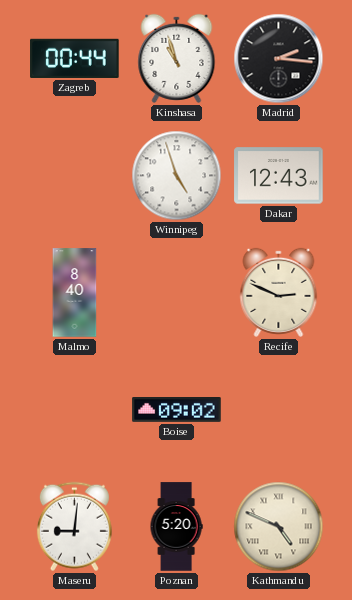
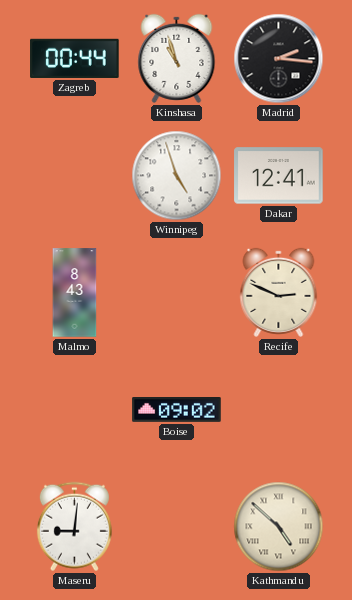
Dakar: 12:43 -> 12:41 (279, 176)
Malmo: 8:40 -> 8:43 (75, 293)
Poznan: 5:20 -> none (176, 527)
Kathmandu: 4:49 -> 4:52 (279, 527)
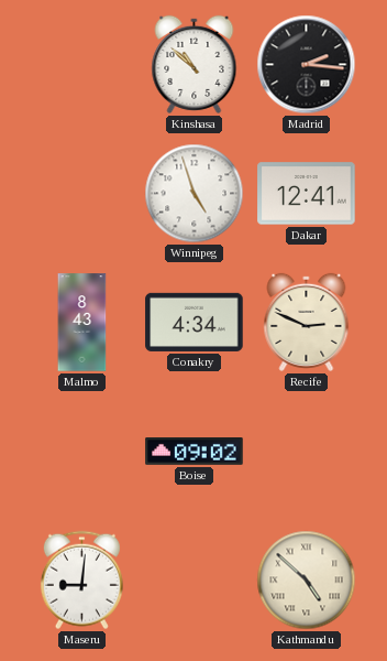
Zagreb: 00:44 -> none (75, 58)
Kinshasa: 10:57 -> 10:52 (195, 64)
Conakry: none -> 4:34 (195, 322)
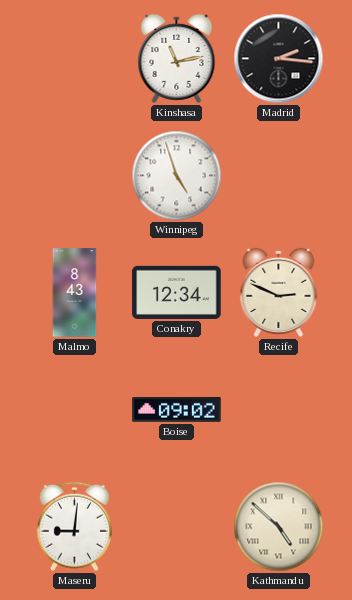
Kinshasa: 10:52 -> 11:13 (177, 58)
Dakar: 12:41 -> none (307, 194)
Conakry: 4:34 -> 12:34 (177, 292)
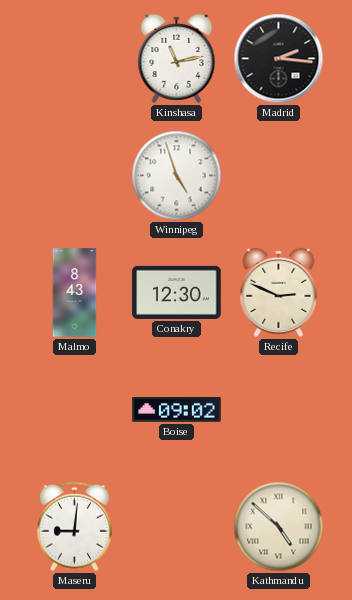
Conakry: 12:34 -> 12:30 (177, 292)
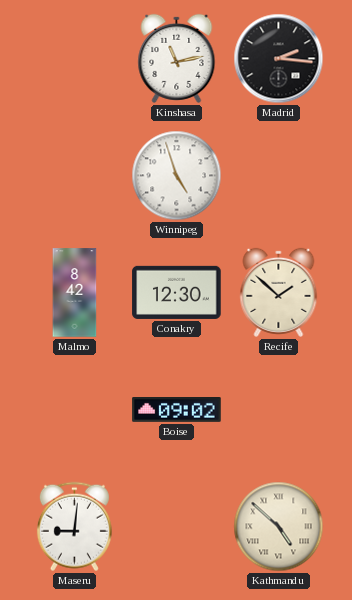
Malmo: 8:43 -> 8:42 (75, 293)
Recife: 2:49 -> 1:52 (279, 292)
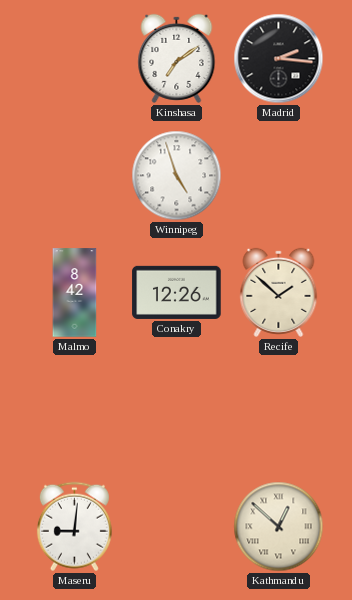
Kinshasa: 11:13 -> 7:09 (177, 58)
Conakry: 12:30 -> 12:26 (177, 292)
Boise: 09:02 -> none (177, 410)
Kathmandu: 4:52 -> 12:52 (279, 527)
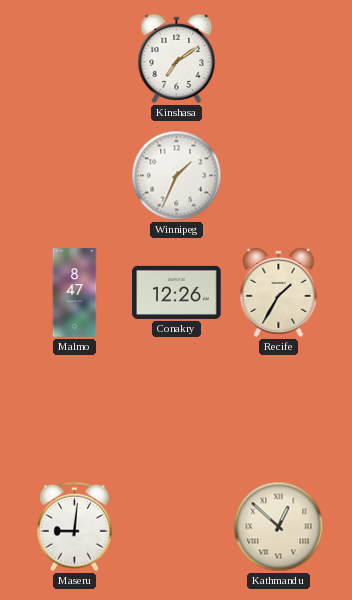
Madrid: 2:16 -> none (279, 59)
Winnipeg: 4:57 -> 1:34 (177, 176)
Malmo: 8:42 -> 8:47 (75, 293)
Recife: 1:52 -> 1:35 (279, 292)
